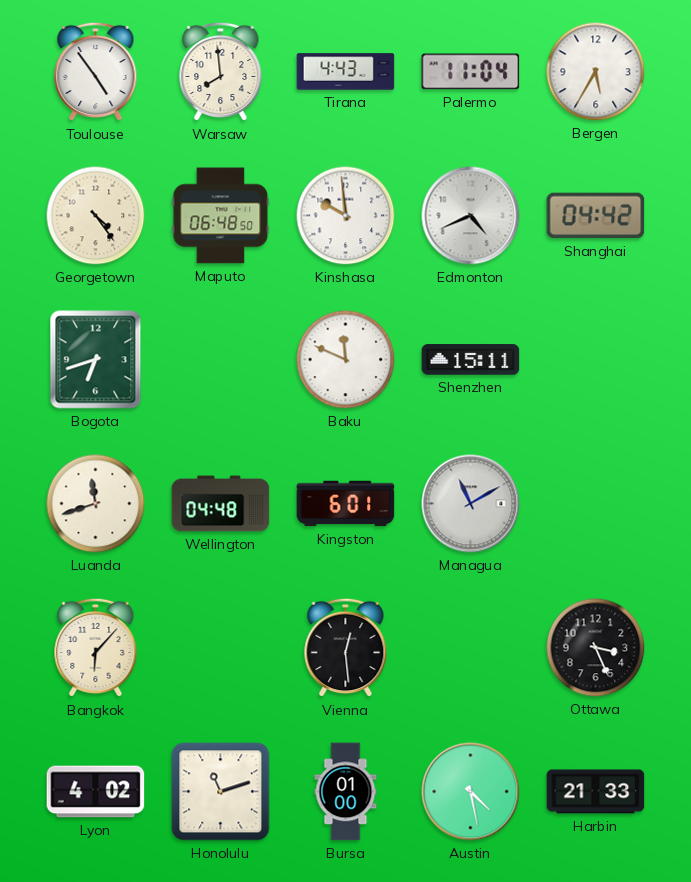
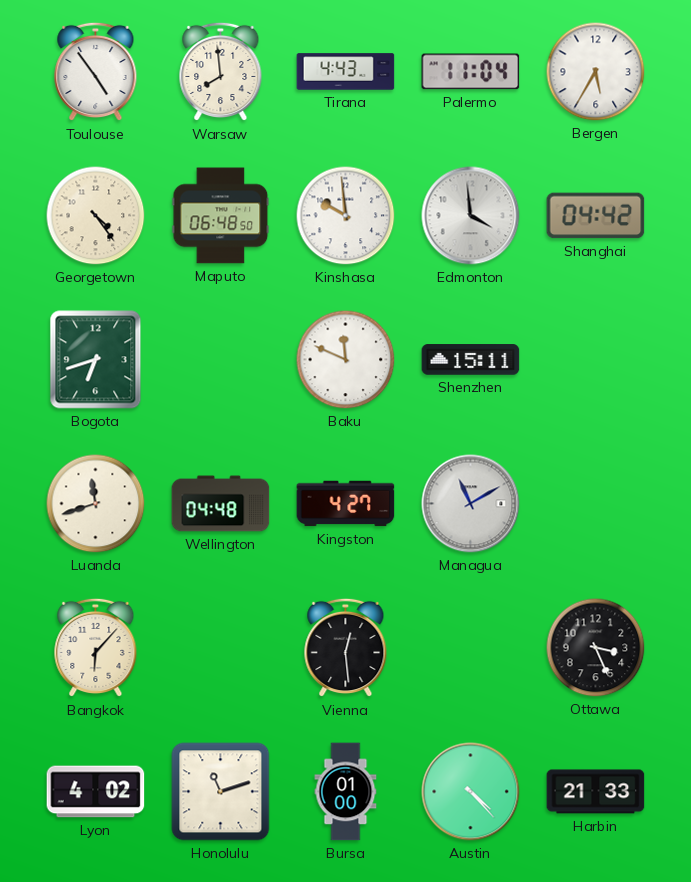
Edmonton: 4:41 -> 3:59 (471, 216)
Kingston: 6:01 -> 4:27 (346, 504)
Austin: 4:28 -> 4:23 (471, 792)
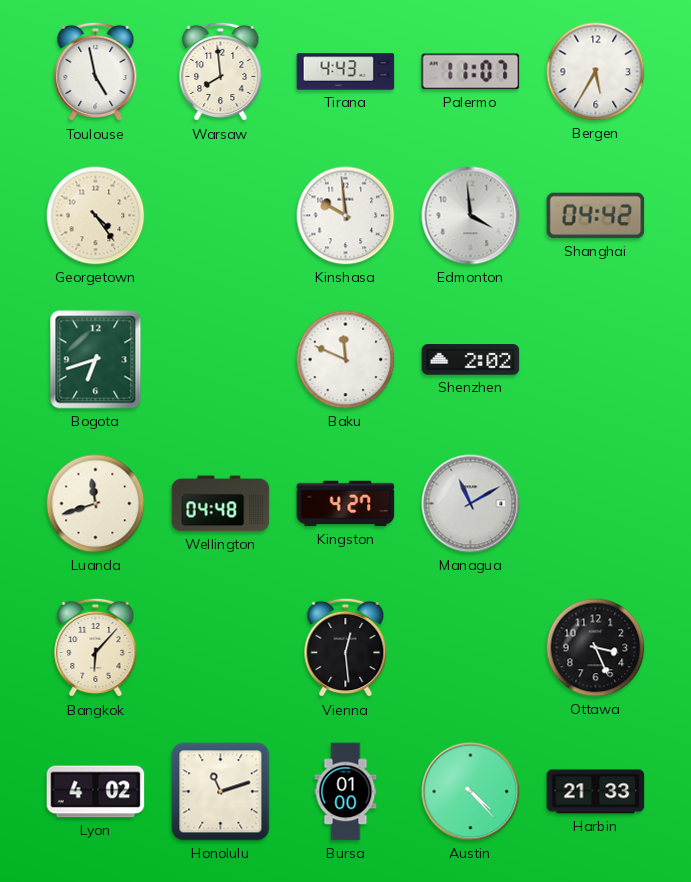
Toulouse: 4:54 -> 4:58 (96, 72)
Palermo: 11:04 -> 11:07 (471, 72)
Maputo: 06:48 -> none (221, 216)
Shenzhen: 15:11 -> 2:02 (471, 360)
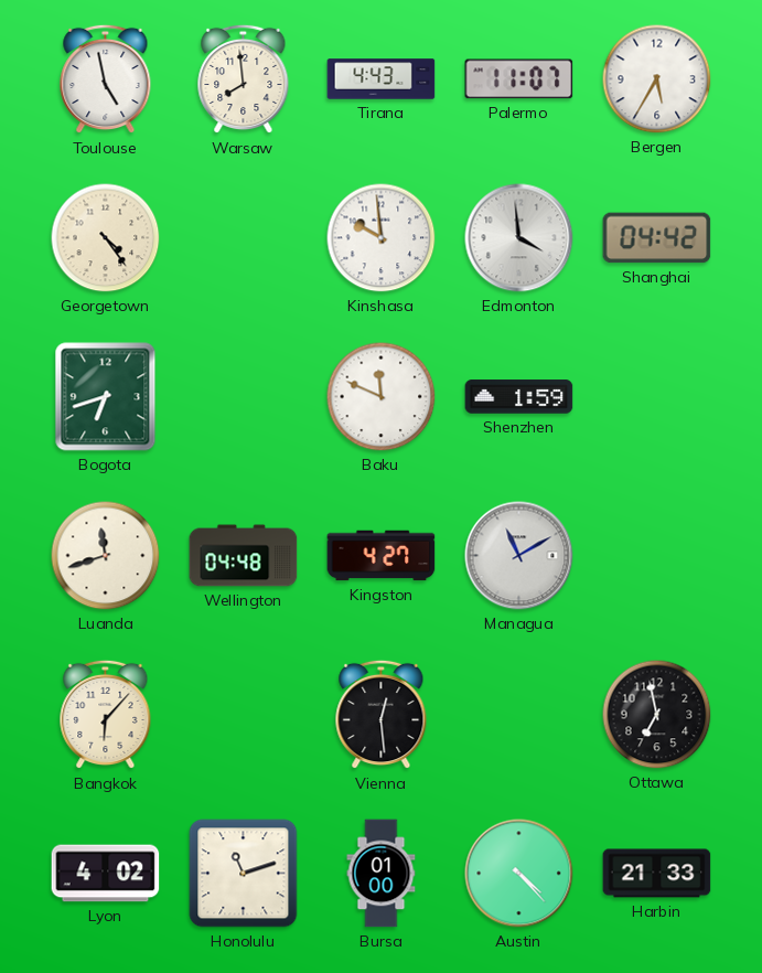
Shenzhen: 2:02 -> 1:59 (519, 397)
Ottawa: 3:26 -> 6:58 (657, 715)
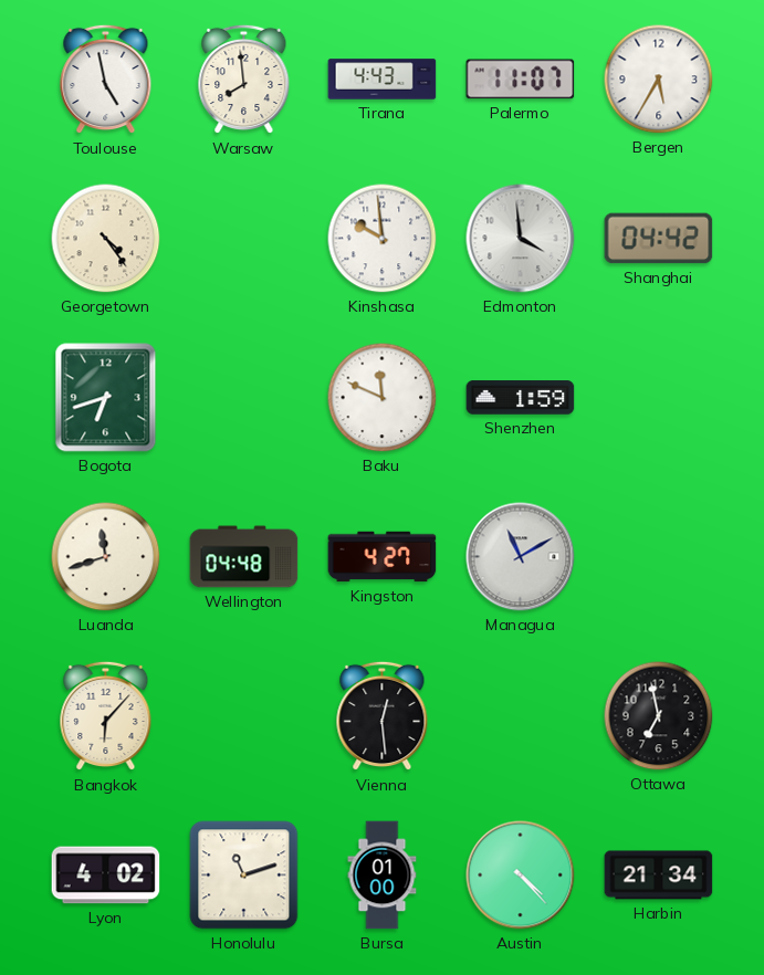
Harbin: 21:33 -> 21:34 (659, 876)
